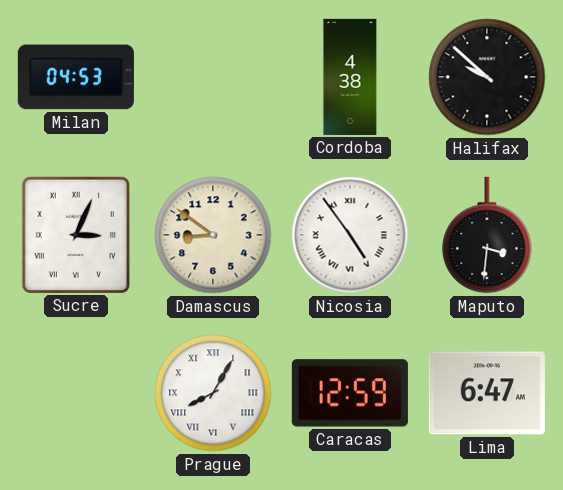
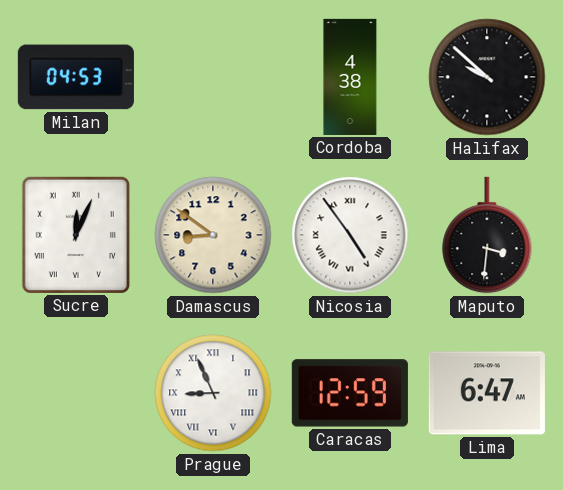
Sucre: 3:04 -> 12:04 (76, 235)
Prague: 8:05 -> 8:56 (213, 393)
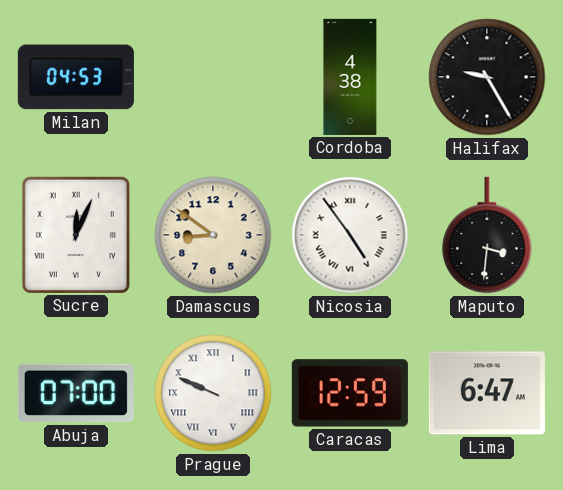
Halifax: 9:52 -> 9:25 (487, 77)
Abuja: none -> 07:00 (76, 393)
Prague: 8:56 -> 9:49 (213, 393)
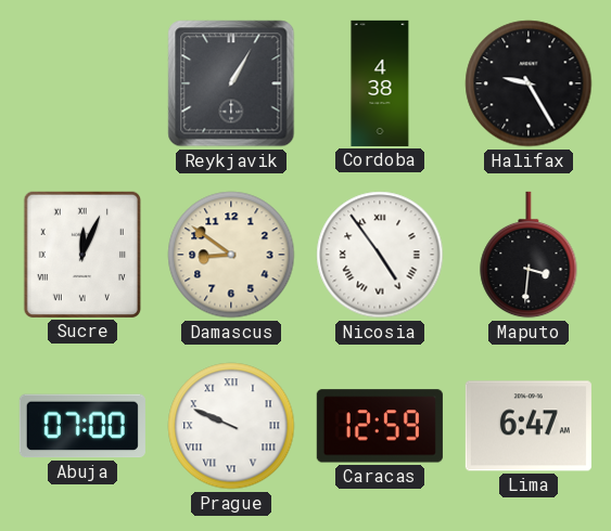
Milan: 04:53 -> none (76, 77)
Reykjavik: none -> 1:05 (231, 83)
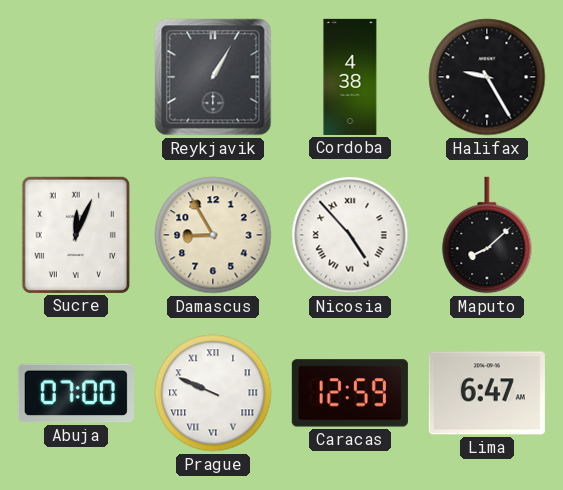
Damascus: 8:51 -> 8:55 (213, 235)
Nicosia: 4:54 -> 4:53 (350, 235)
Maputo: 3:31 -> 8:08 (487, 235)
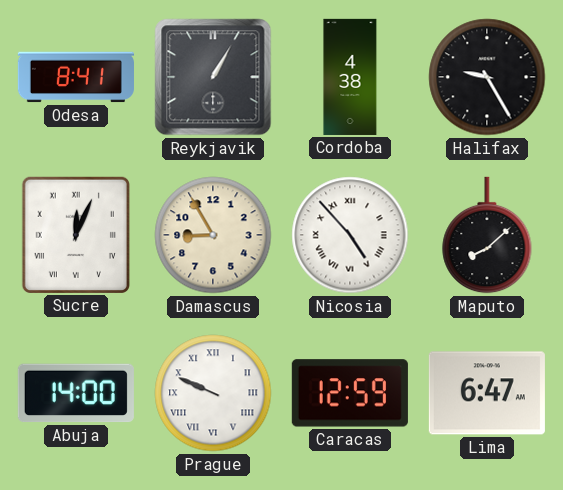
Odesa: none -> 8:41 (76, 77)
Abuja: 07:00 -> 14:00 (76, 393)
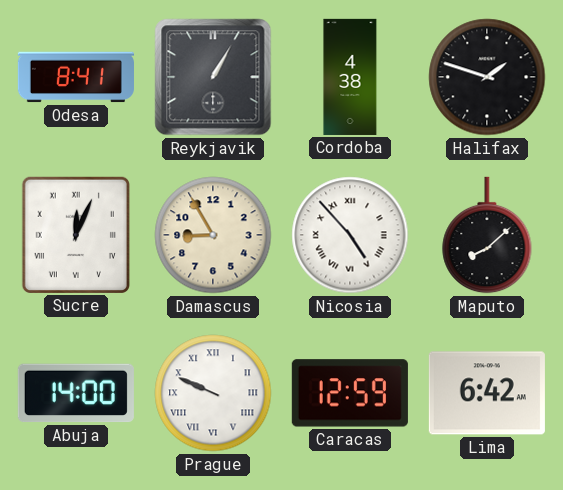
Halifax: 9:25 -> 1:48 (487, 77)
Lima: 6:47 -> 6:42 (487, 393)
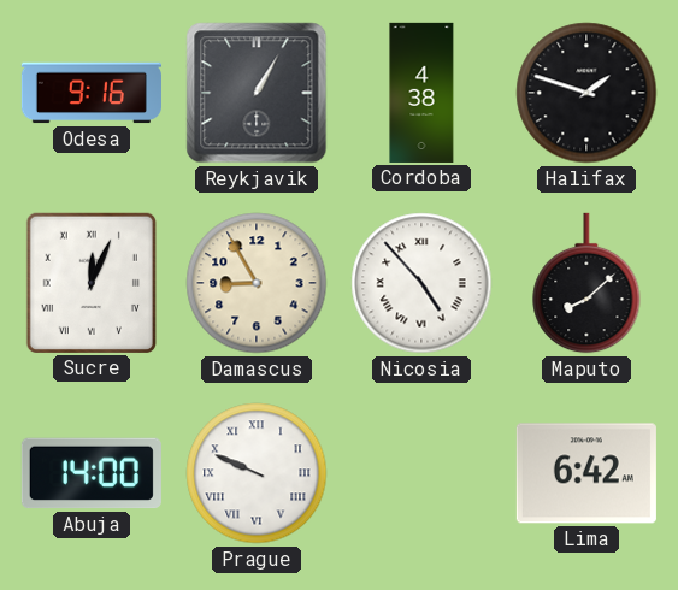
Odesa: 8:41 -> 9:16 (92, 93)
Caracas: 12:59 -> none (350, 393)
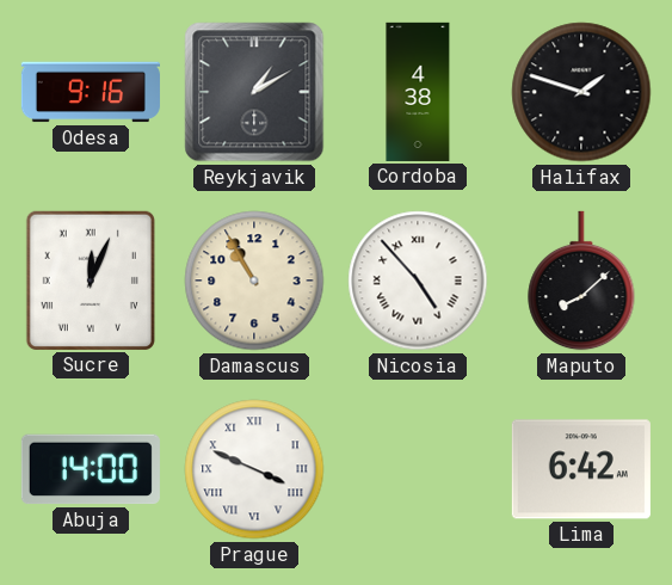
Reykjavik: 1:05 -> 1:10 (254, 92)
Damascus: 8:55 -> 10:55 (254, 281)
Prague: 9:49 -> 3:49 (254, 469)
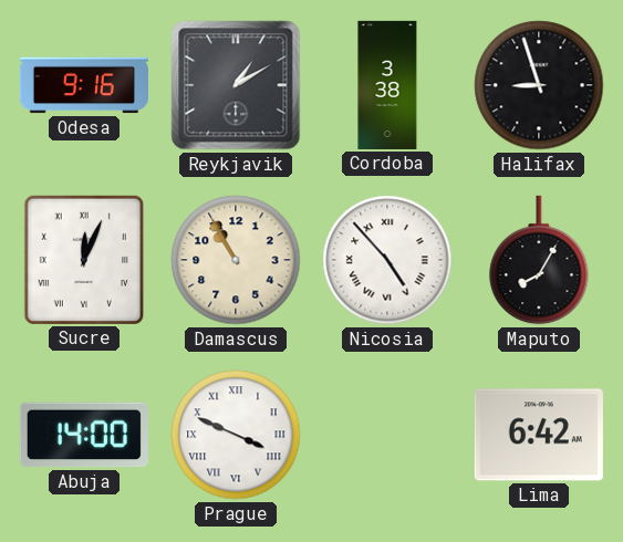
Cordoba: 4:38 -> 3:38 (387, 85)
Halifax: 1:48 -> 8:57 (539, 85)
Maputo: 8:08 -> 8:05 (539, 260)
